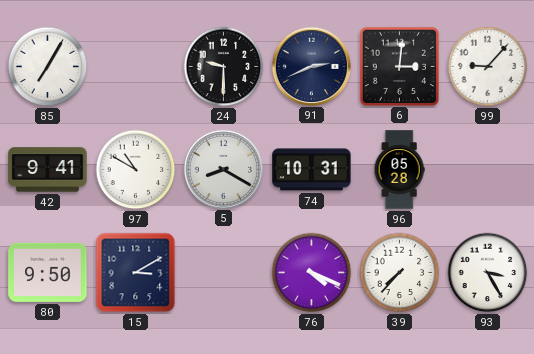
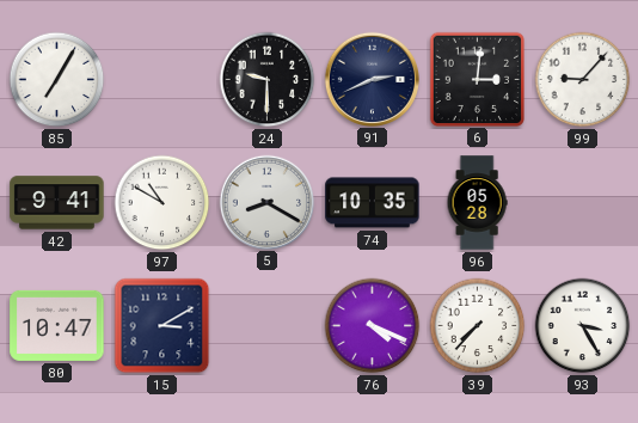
74: 10:31 -> 10:35 (373, 203)
80: 9:50 -> 10:47 (57, 325)
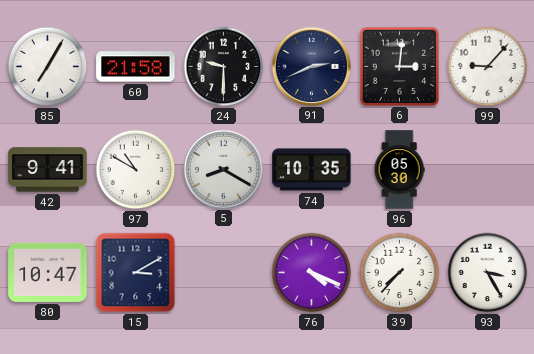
60: none -> 21:58 (136, 67)
96: 05:28 -> 05:30 (399, 170)
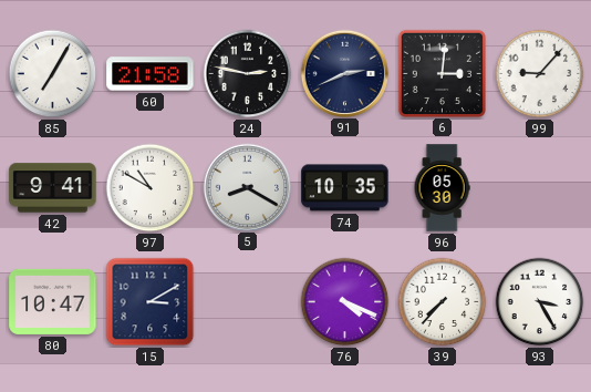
24: 9:30 -> 2:47 (248, 74)
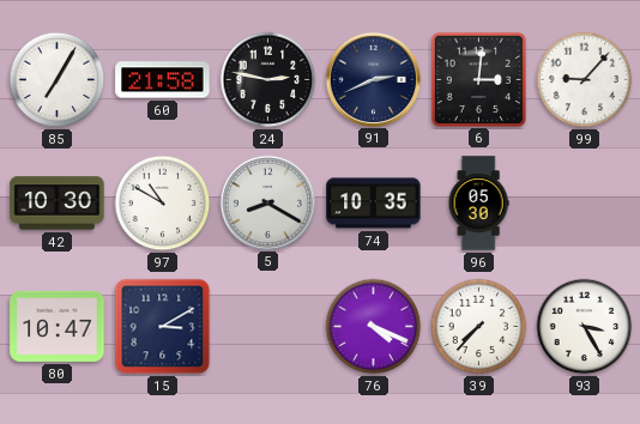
42: 9:41 -> 10:30 (58, 204)
